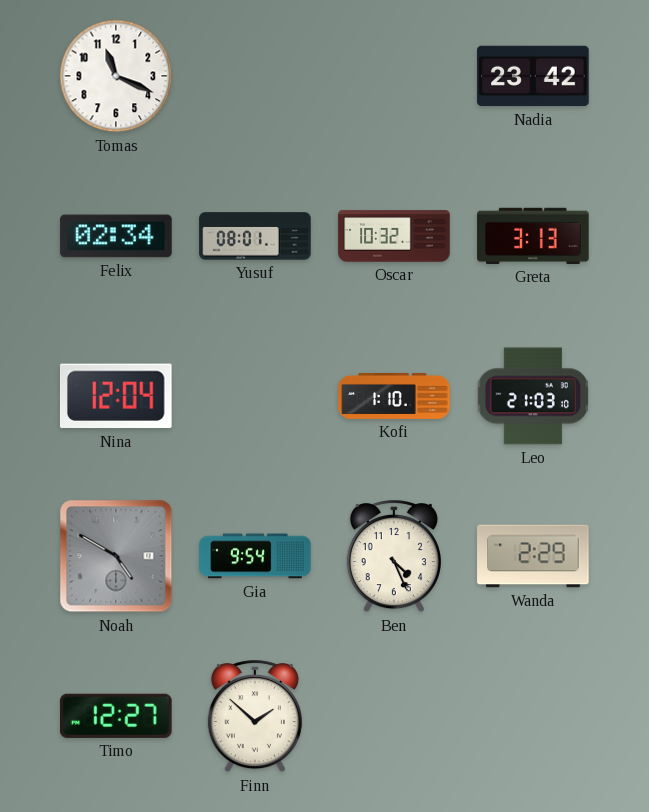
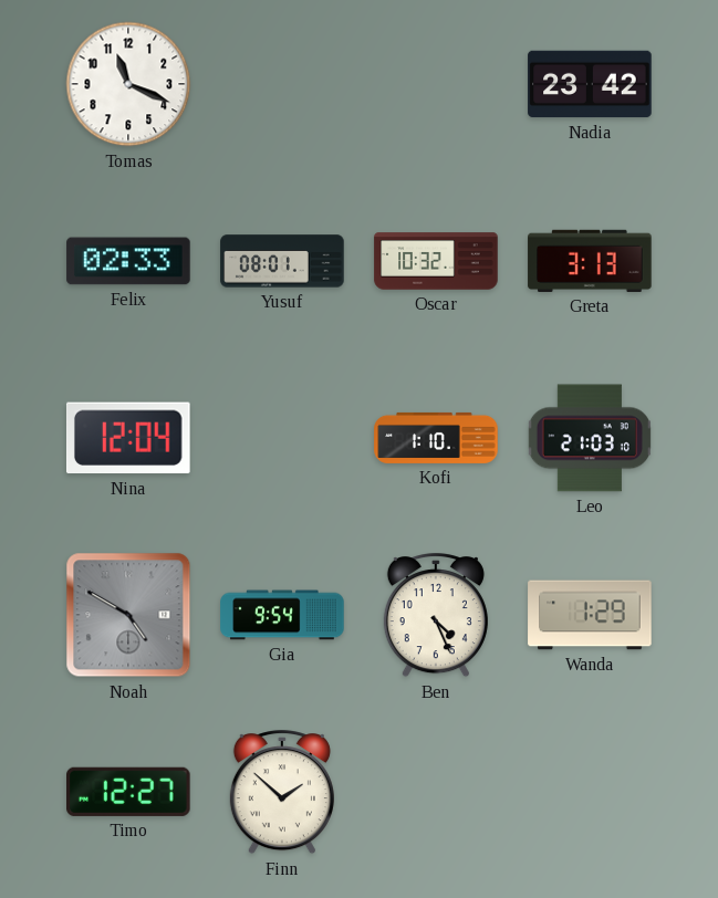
Felix: 02:34 -> 02:33 (128, 261)
Wanda: 2:29 -> 1:29 (590, 615)
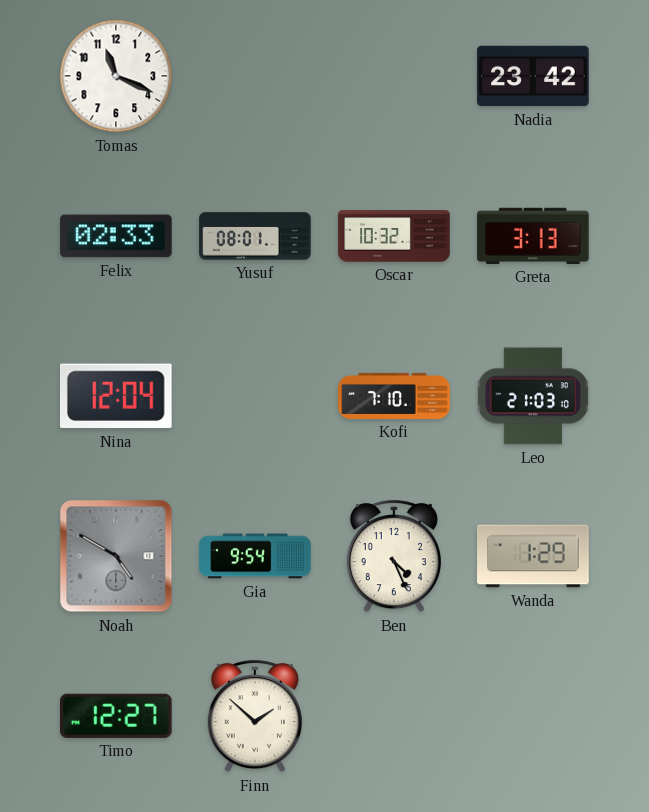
Kofi: 1:10 -> 7:10 (394, 396)
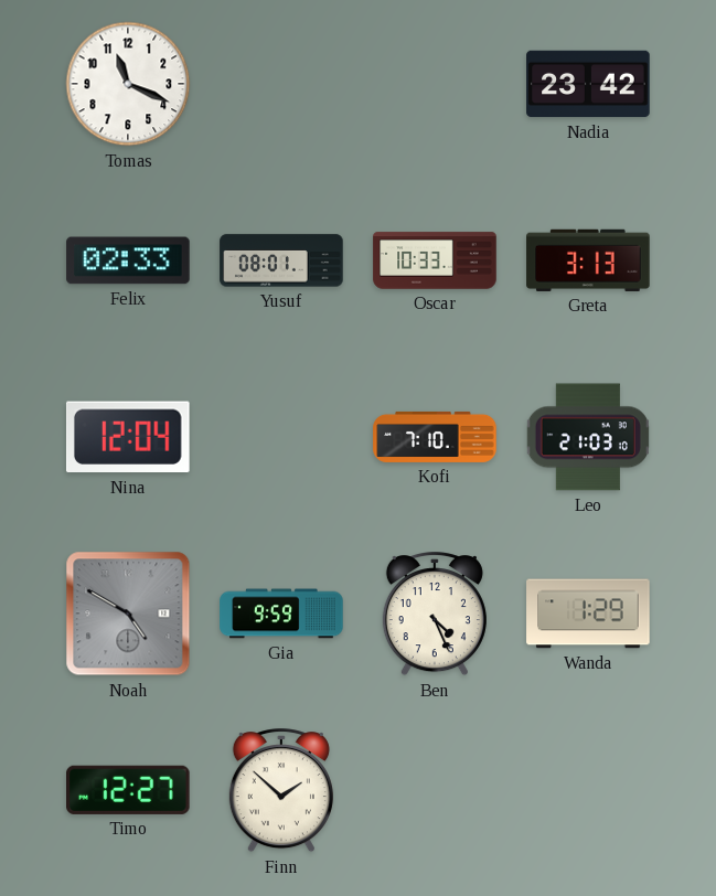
Oscar: 10:32 -> 10:33 (435, 260)
Gia: 9:54 -> 9:59 (281, 614)
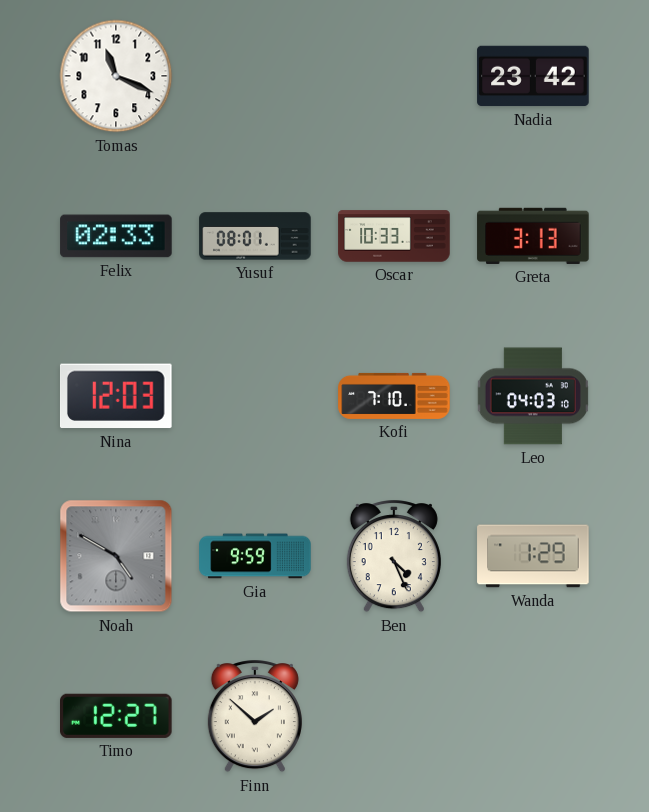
Nina: 12:04 -> 12:03 (116, 396)
Leo: 21:03 -> 04:03 (533, 396)
